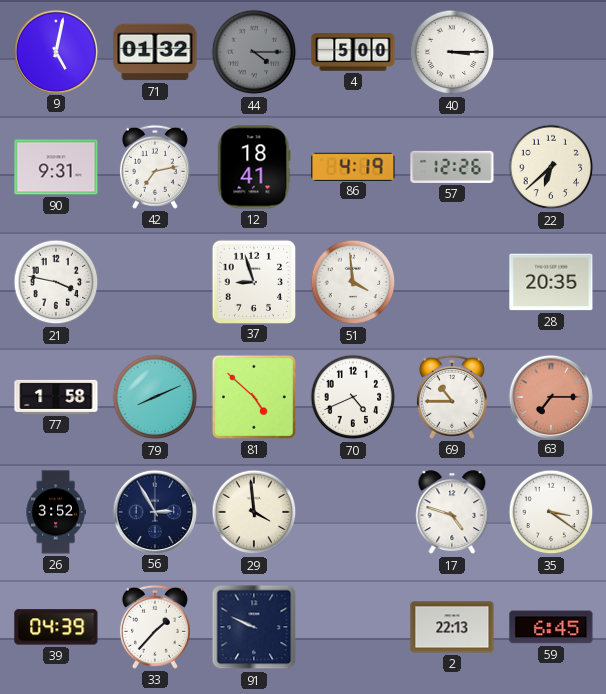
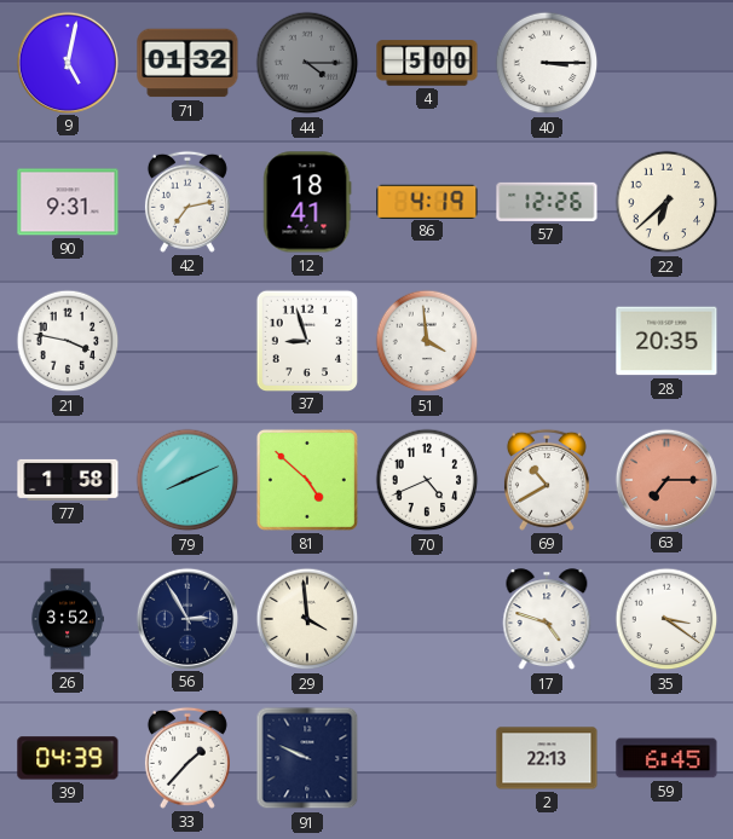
69: 10:45 -> 10:40 (547, 480)
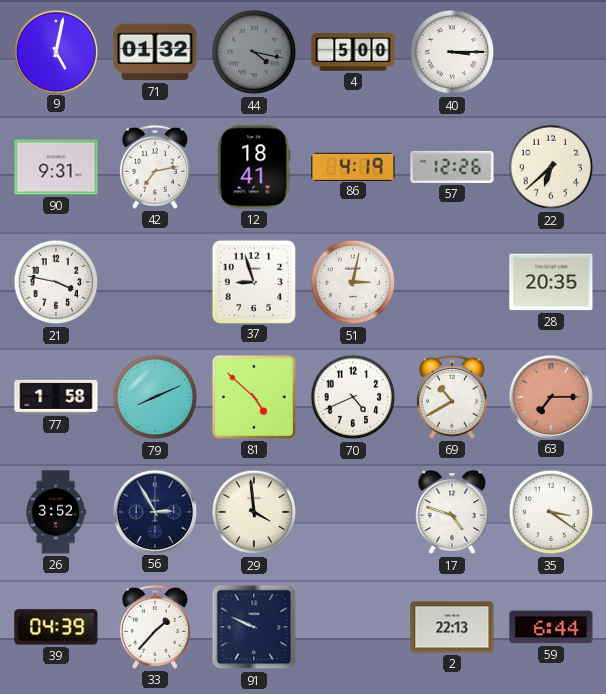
44: 4:15 -> 4:17 (254, 52)
51: 3:59 -> 3:02 (353, 282)
59: 6:45 -> 6:44 (551, 627)
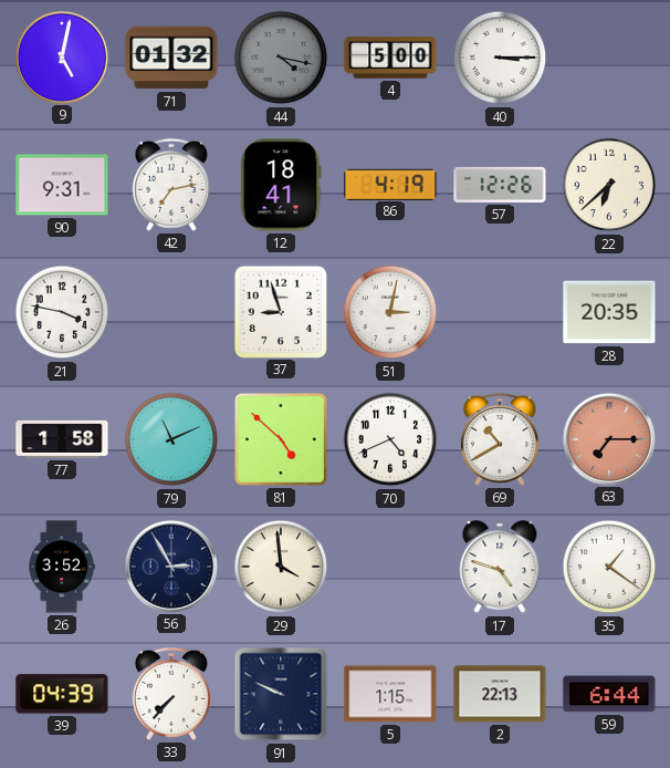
79: 8:11 -> 11:11 (171, 439)
35: 3:21 -> 1:21 (609, 567)
33: 1:37 -> 7:37 (171, 694)
5: none -> 1:15 (390, 694)
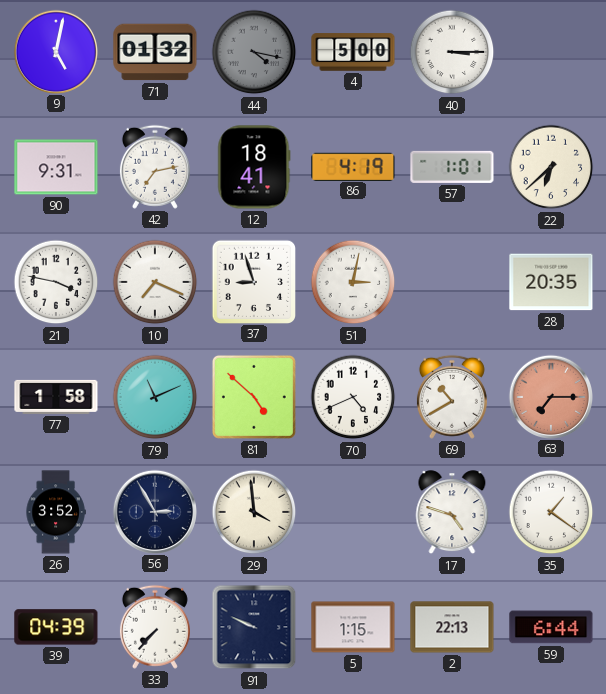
57: 12:26 -> 1:01 (452, 167)
10: none -> 7:19 (155, 282)
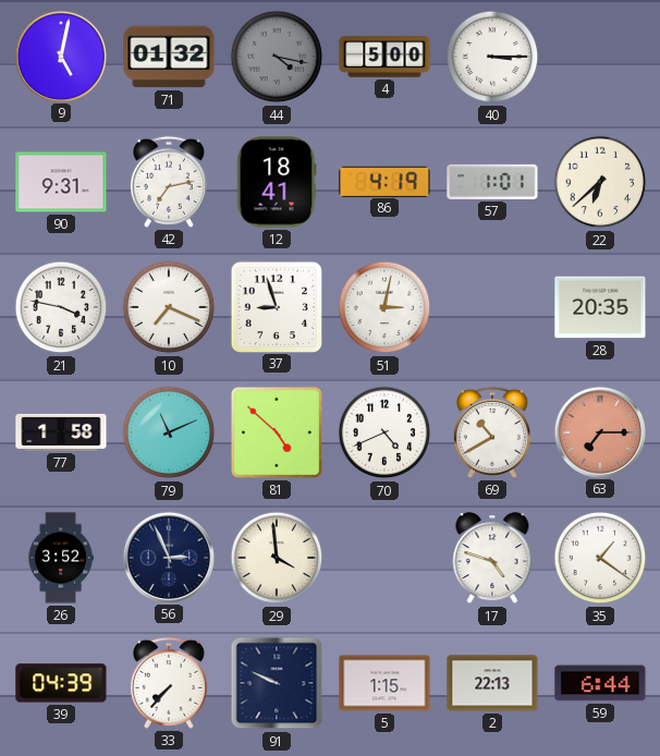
56: 2:55 -> 2:56 (168, 557)
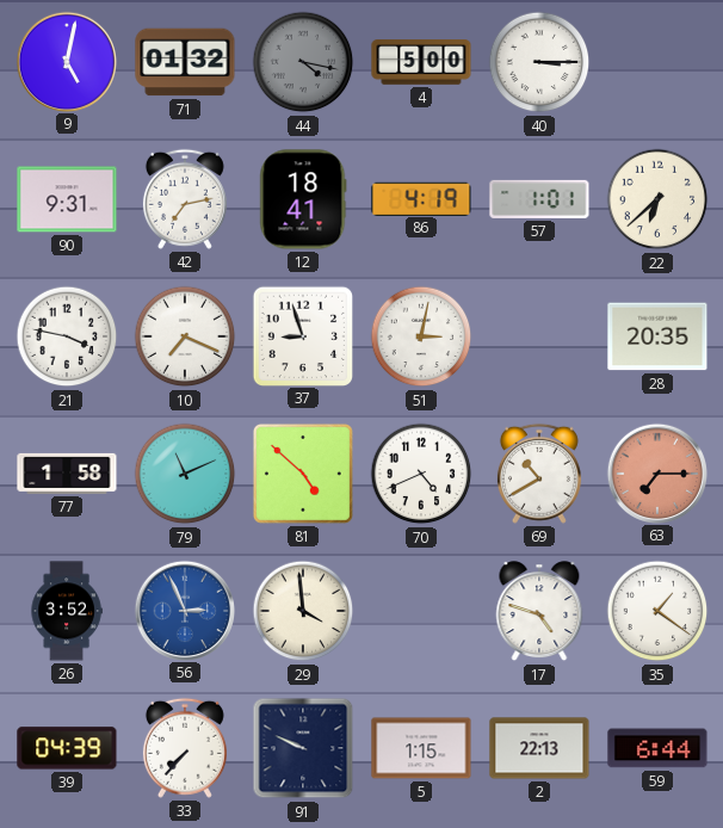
56 dial: navy -> blue (184, 610)
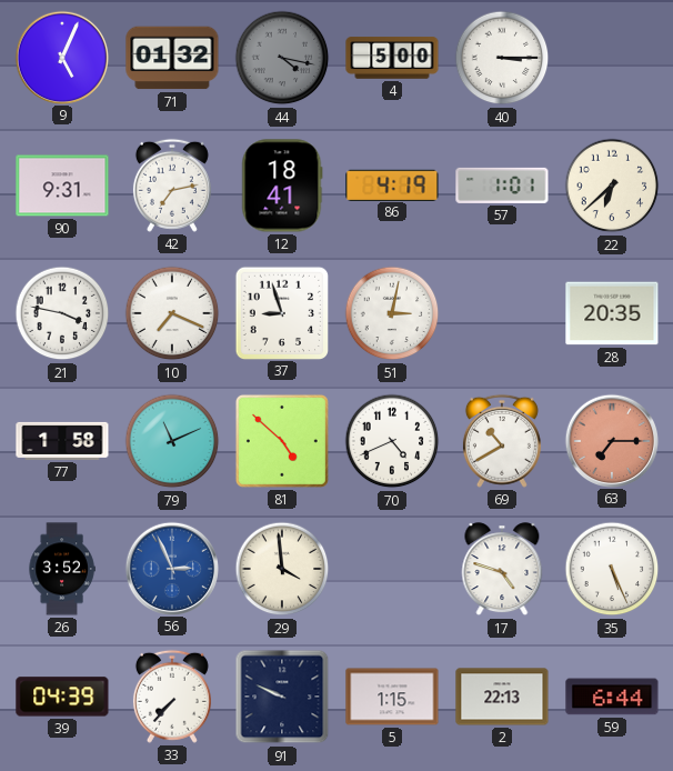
9: 5:02 -> 5:04 (61, 57)
35: 1:21 -> 5:26 (612, 569)
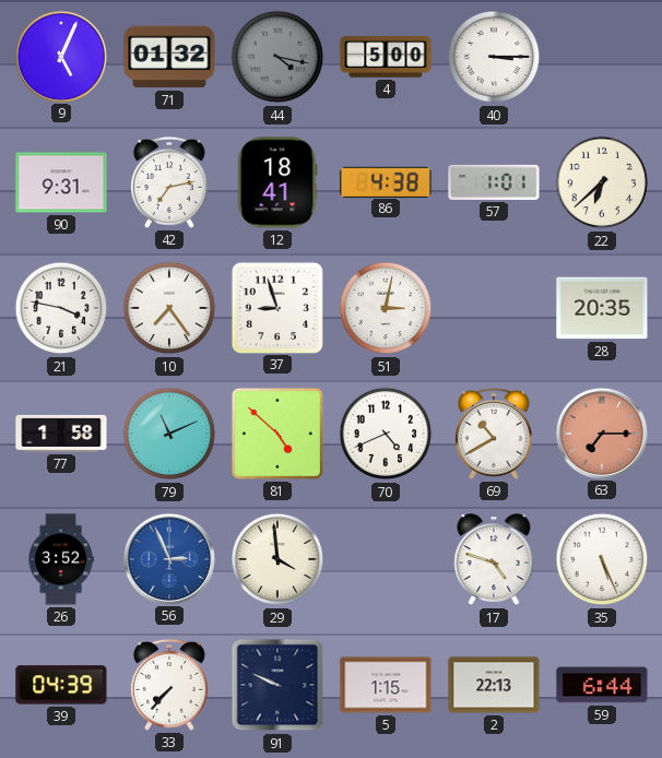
86: 4:19 -> 4:38 (386, 181)
10: 7:19 -> 7:24 (169, 308)
